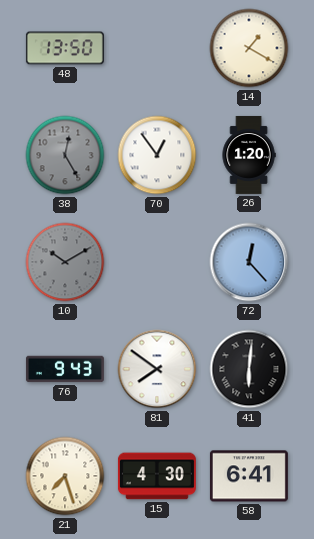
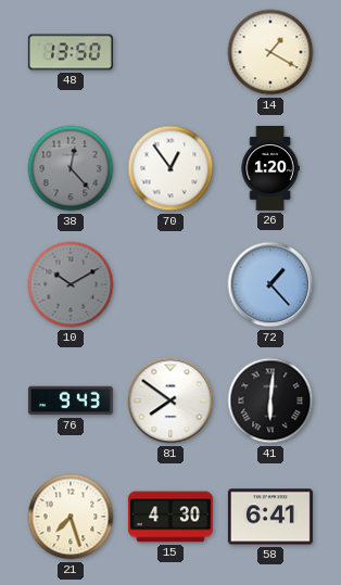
38: 12:25 -> 12:23 (71, 168)
72: 12:23 -> 1:23 (270, 284)
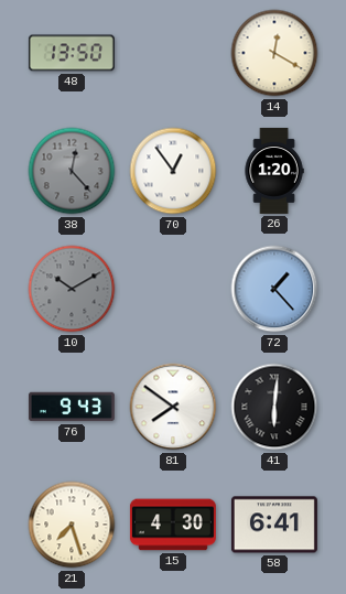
14: 1:20 -> 12:20 (274, 53)
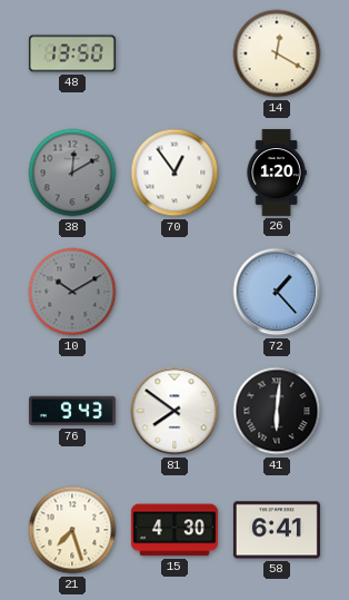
38: 12:23 -> 12:10 (72, 173)
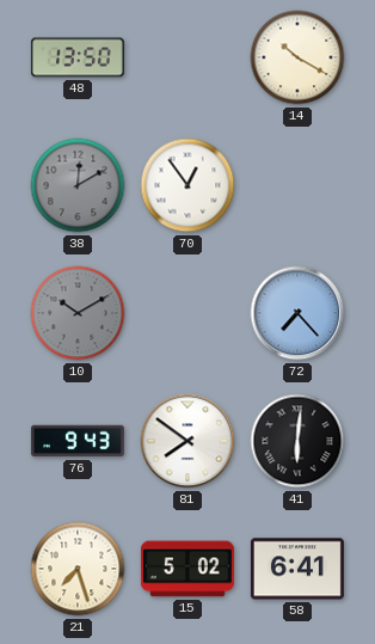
14: 12:20 -> 10:20 (297, 57)
26: 1:20 -> none (277, 173)
72: 1:23 -> 7:23 (297, 313)
15: 4:30 -> 5:02 (187, 569)
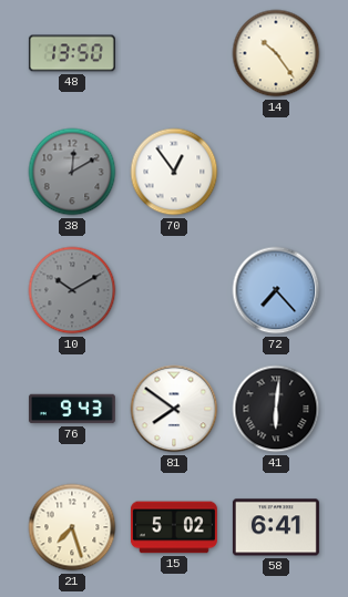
14: 10:20 -> 10:24 (276, 53)
